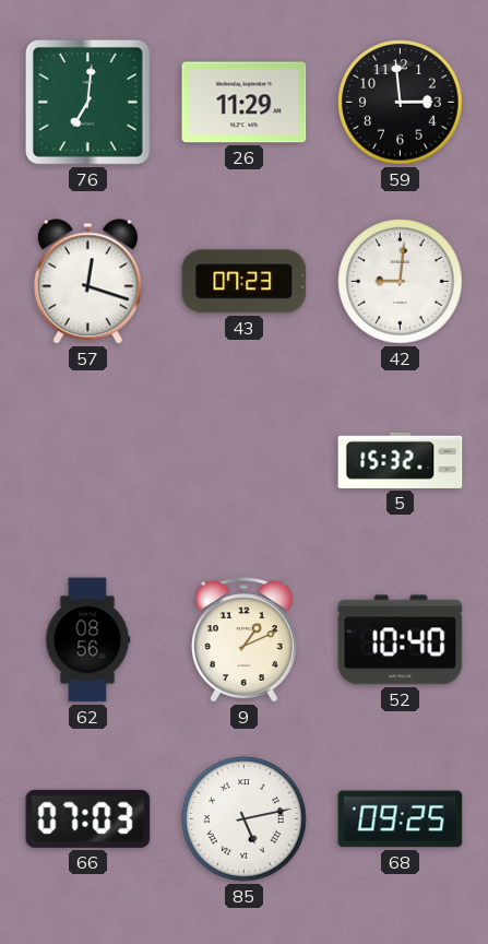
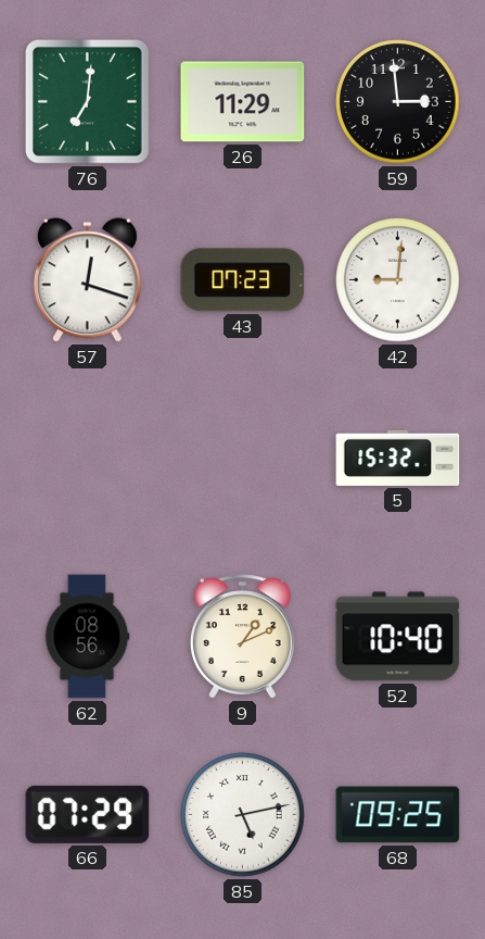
66: 07:03 -> 07:29 (88, 814)
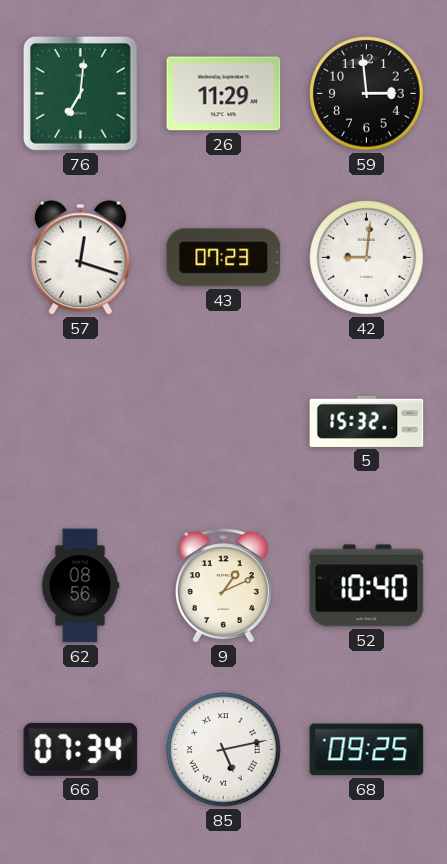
66: 07:29 -> 07:34 (81, 749)
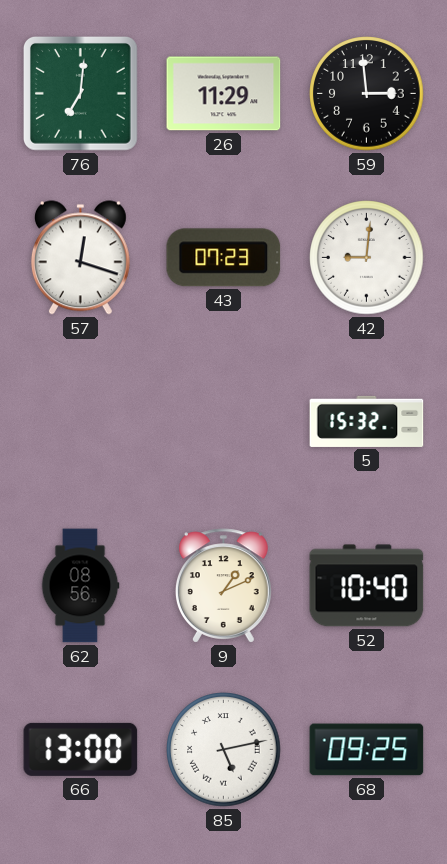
66: 07:34 -> 13:00 (81, 749)
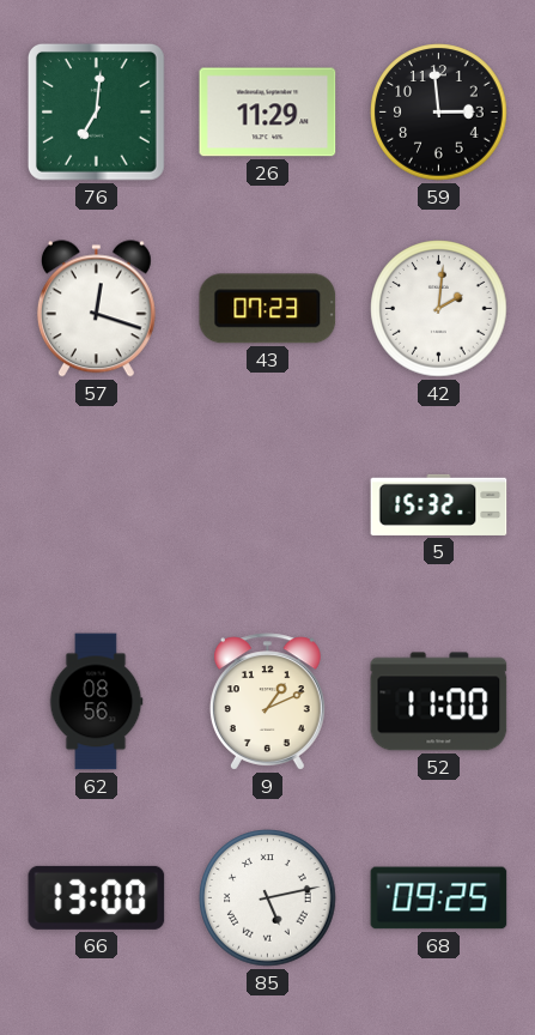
42: 9:01 -> 2:01 (439, 309)
52: 10:40 -> 11:00 (439, 702)
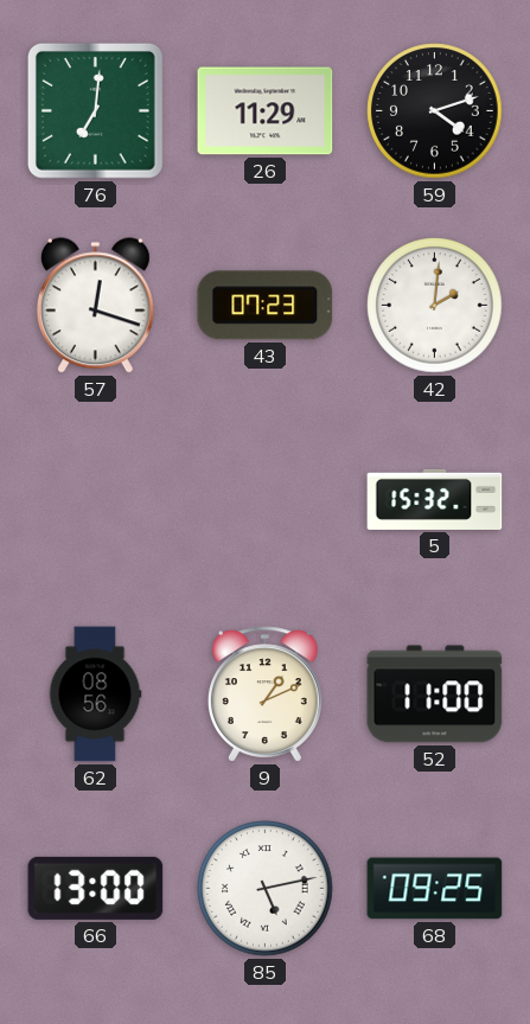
59: 2:59 -> 4:12 (435, 111)
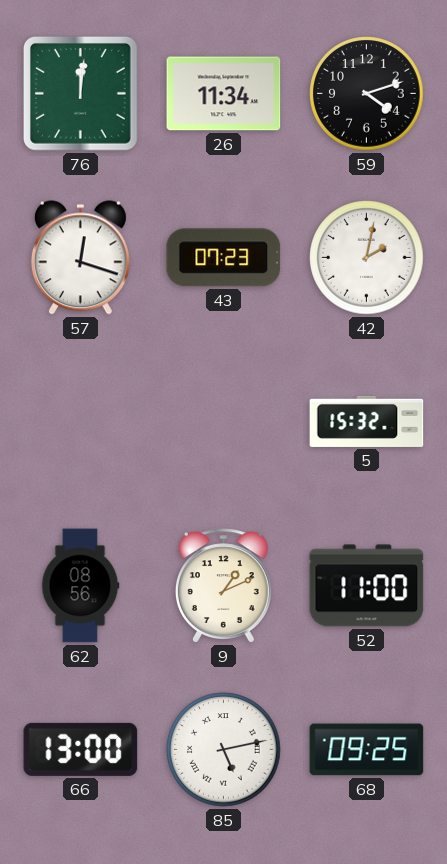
76: 7:01 -> 12:01 (80, 93)
26: 11:29 -> 11:34 (224, 94)
42: 2:01 -> 2:02 (367, 258)
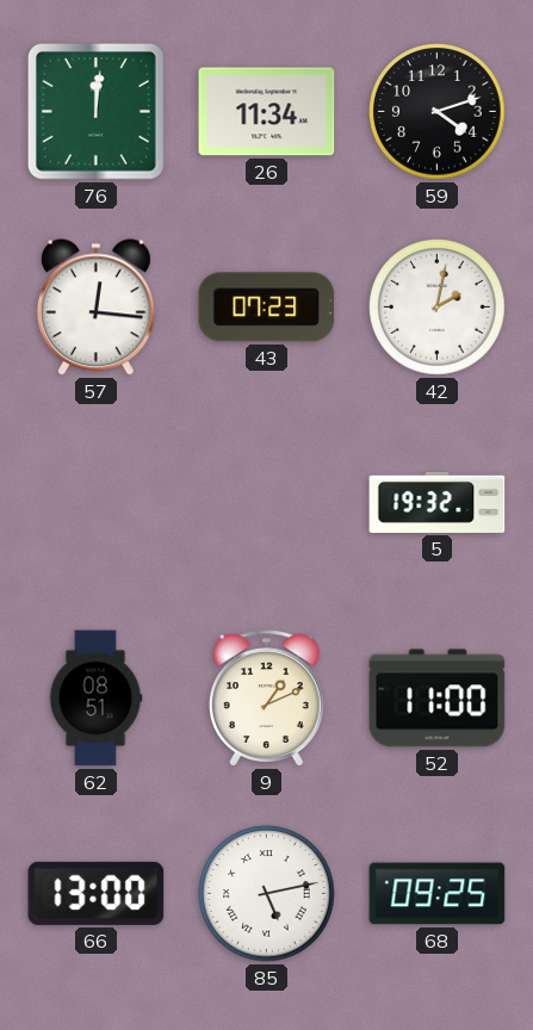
57: 12:18 -> 12:16 (95, 308)
5: 15:32 -> 19:32 (438, 502)
62: 08:56 -> 08:51 (95, 699)
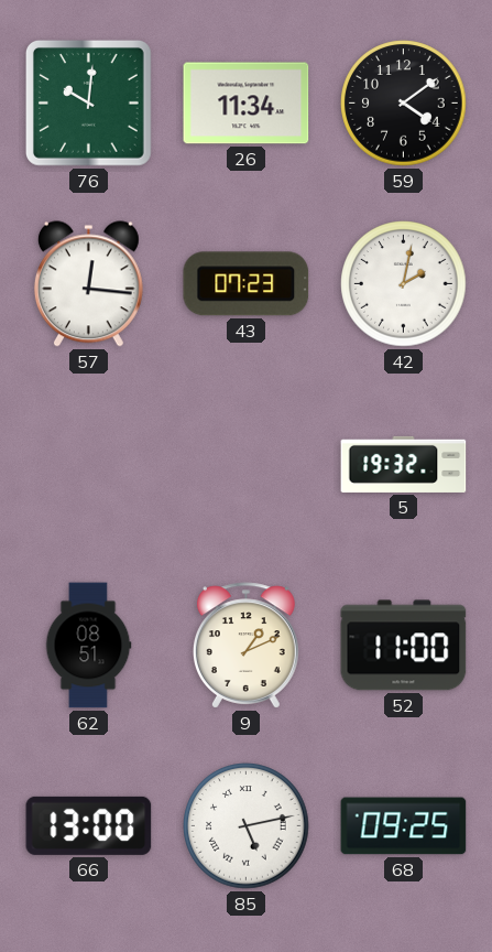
76: 12:01 -> 10:01 (88, 102)
59: 4:12 -> 4:09 (404, 104)
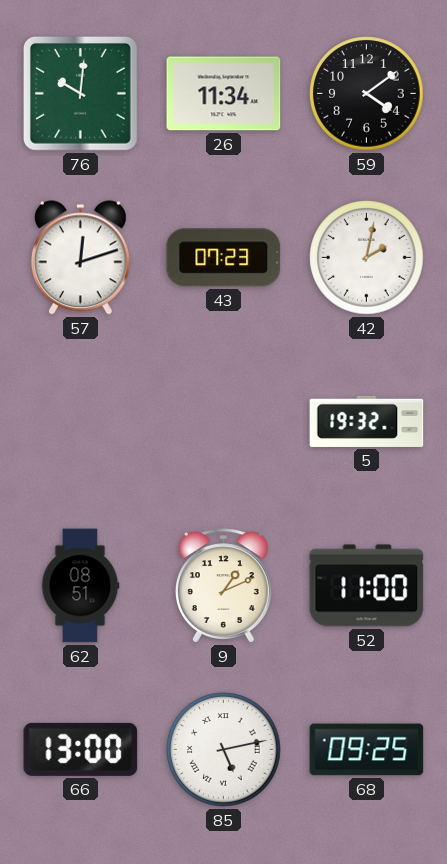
57: 12:16 -> 12:12 (80, 258)
